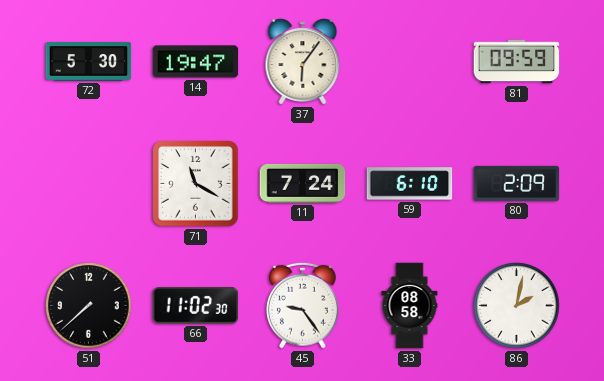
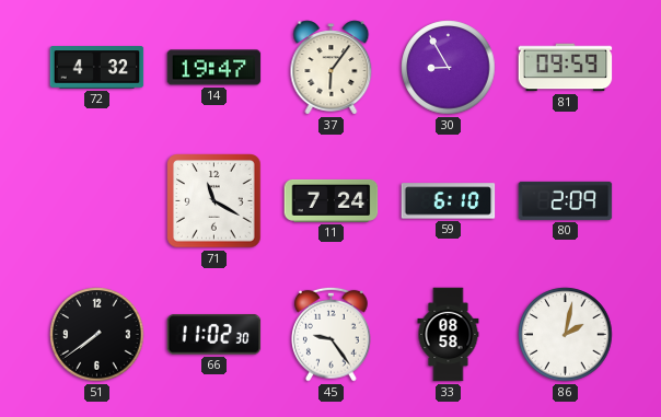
72: 5:30 -> 4:32 (97, 68)
30: none -> 8:55 (449, 68)
51: 7:38 -> 7:39 (97, 335)
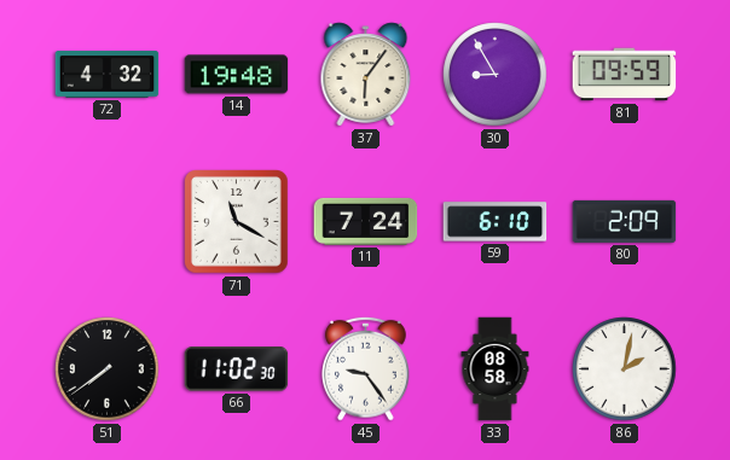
14: 19:47 -> 19:48 (237, 75)
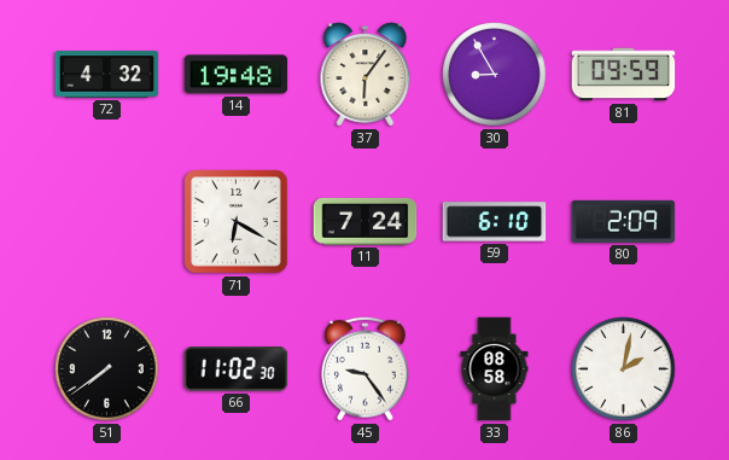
71: 11:20 -> 6:20 (237, 222)
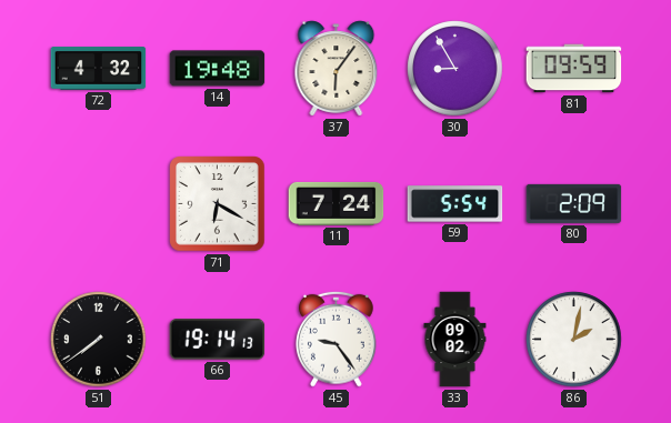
59: 6:10 -> 5:54 (455, 204)
66: 11:02 -> 19:14 (218, 340)
33: 08:58 -> 09:02 (455, 340)
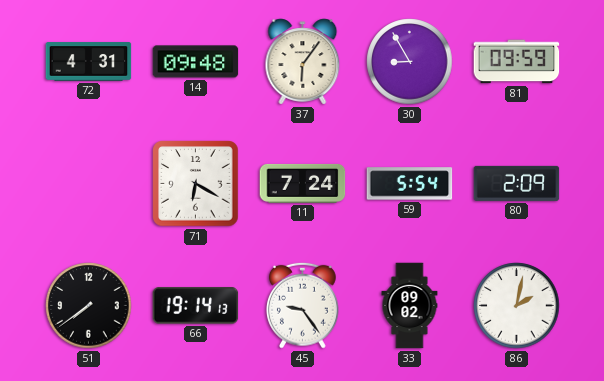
72: 4:32 -> 4:31 (89, 62)
14: 19:48 -> 09:48 (196, 62)
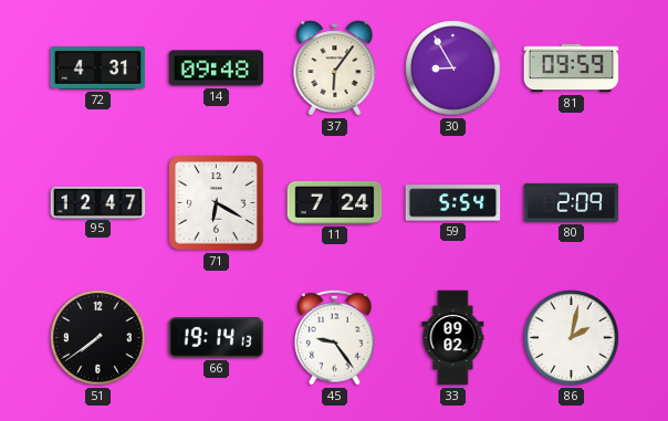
95: none -> 12:47 (98, 202)
